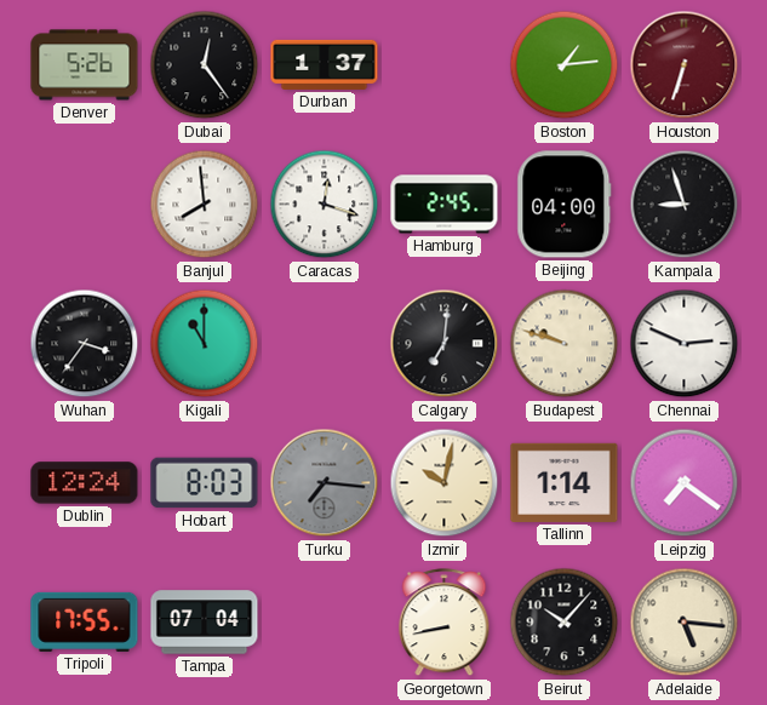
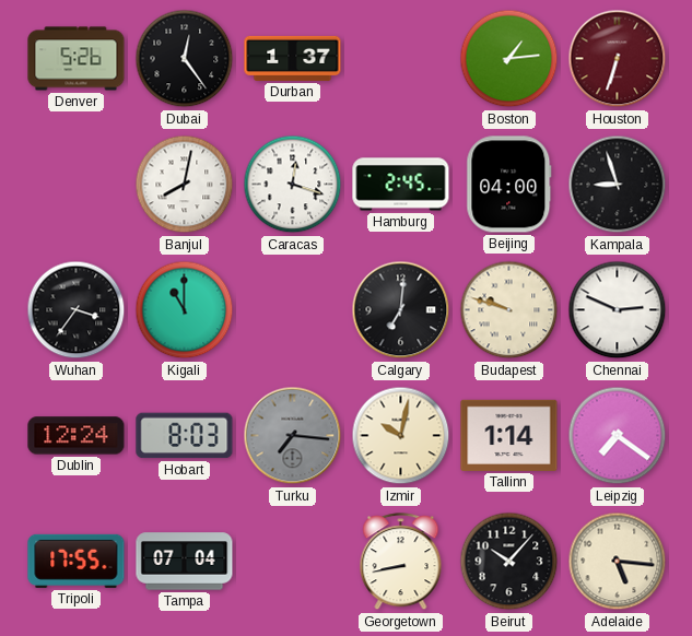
Banjul: 7:59 -> 8:02 (185, 185)
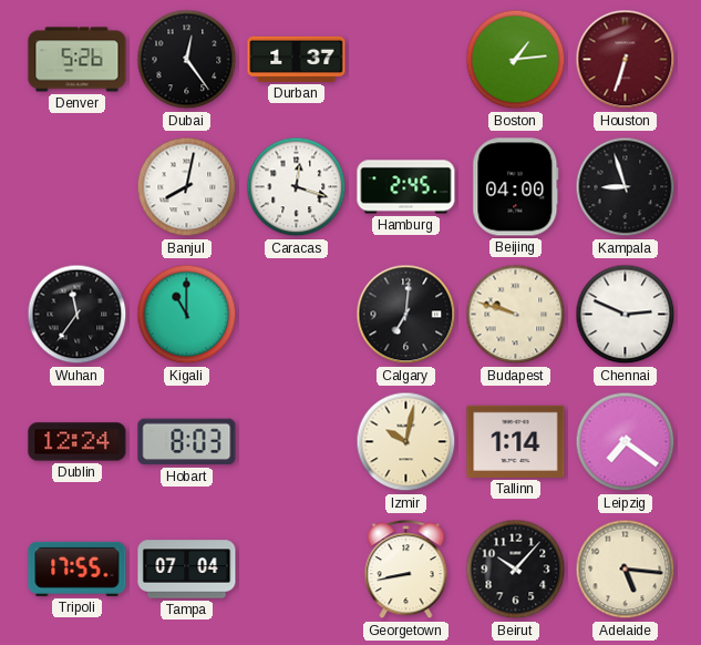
Wuhan: 3:36 -> 11:36 (78, 315)
Turku: 7:16 -> none (293, 436)
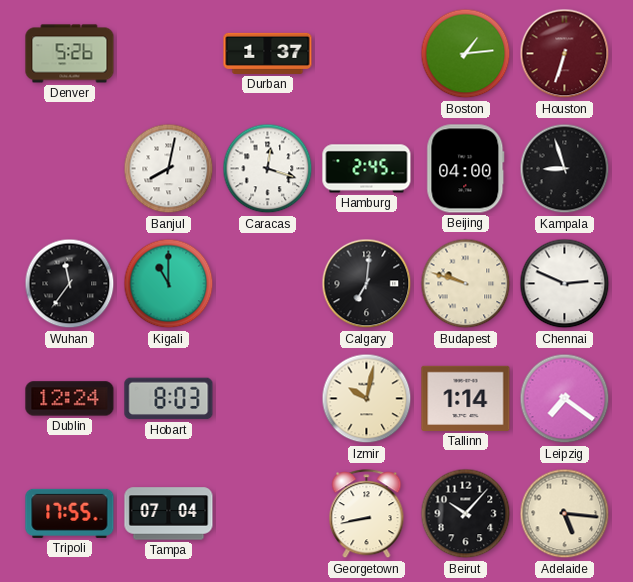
Dubai: 12:24 -> none (187, 60)
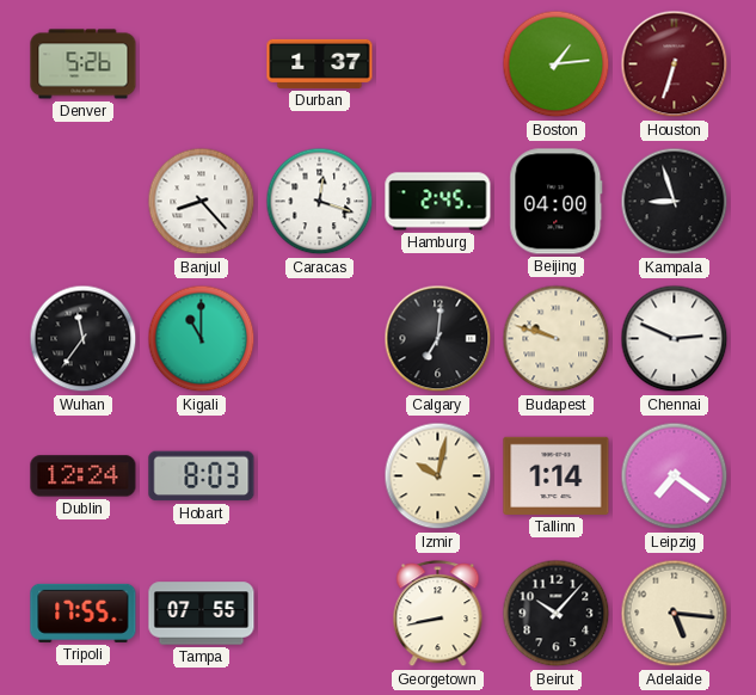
Banjul: 8:02 -> 8:23 (202, 202)
Tampa: 07:04 -> 07:55 (202, 614)
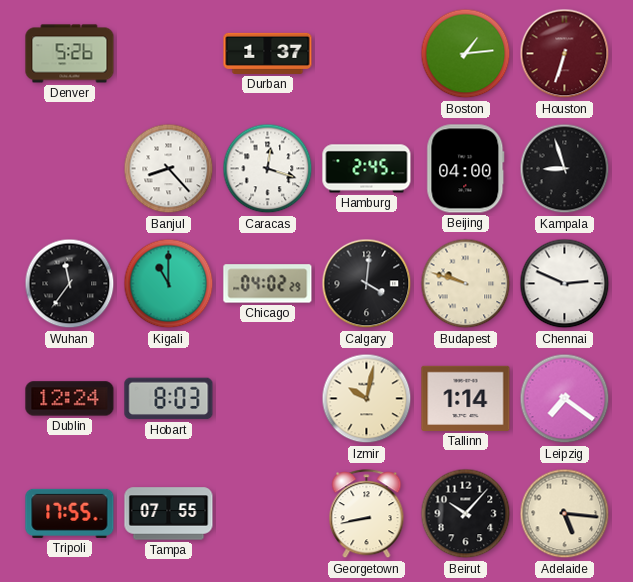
Chicago: none -> 04:02 (268, 284)
Calgary: 7:01 -> 4:01 (367, 284)
